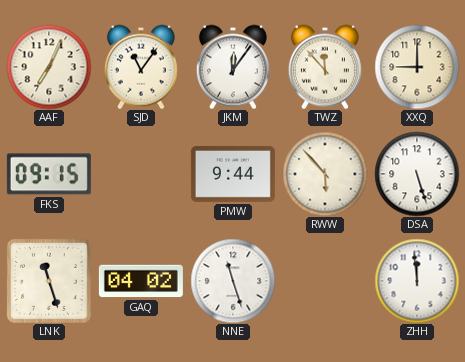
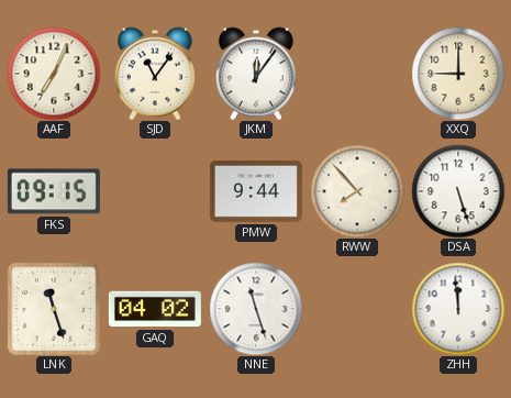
TWZ: 11:53 -> none (325, 67)
RWW: 5:53 -> 7:53 (357, 191)
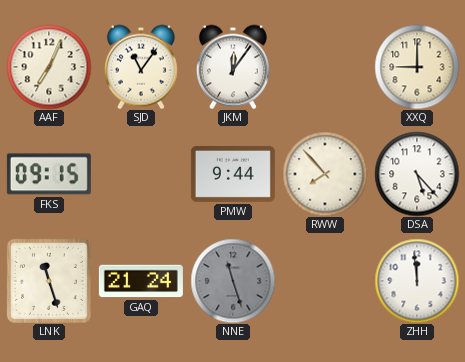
DSA: 5:27 -> 5:23 (417, 174)
GAQ: 04:02 -> 21:24 (141, 281)
NNE dial: white -> grey (233, 281)
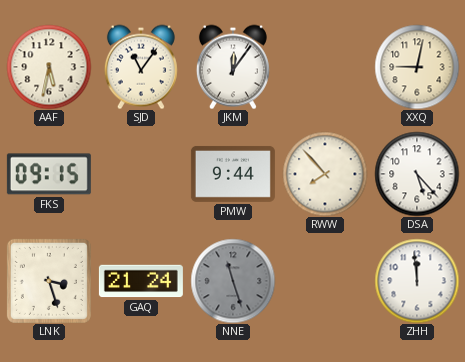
AAF: 7:04 -> 5:32 (49, 67)
XXQ: 9:00 -> 9:02 (417, 67)
LNK: 11:27 -> 3:27 (49, 281)
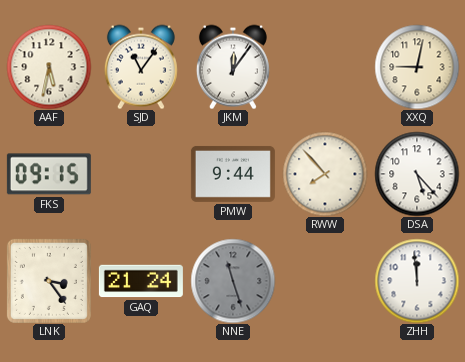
LNK: 3:27 -> 3:24 (49, 281)
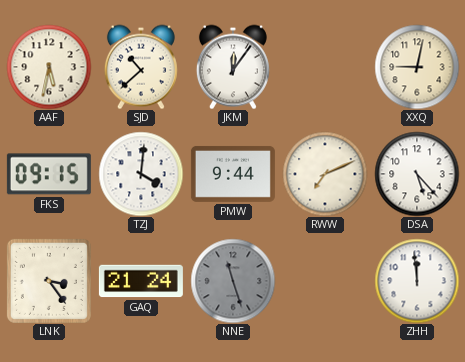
SJD: 11:06 -> 10:38 (141, 67)
TZJ: none -> 4:01 (141, 174)
RWW: 7:53 -> 7:11 (325, 174)
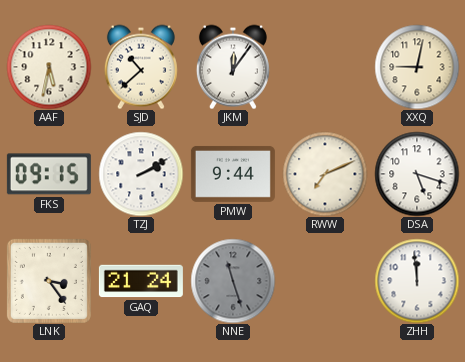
TZJ: 4:01 -> 2:10 (141, 174)
DSA: 5:23 -> 5:18 (417, 174)
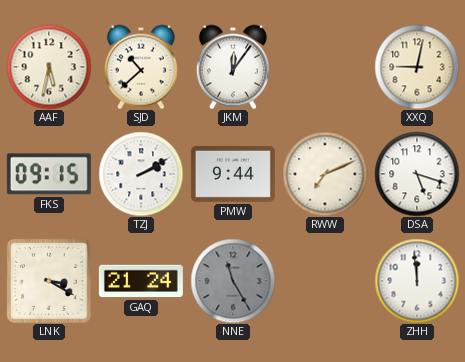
LNK: 3:24 -> 3:20 (49, 281)
NNE: 11:27 -> 11:25 (233, 281)
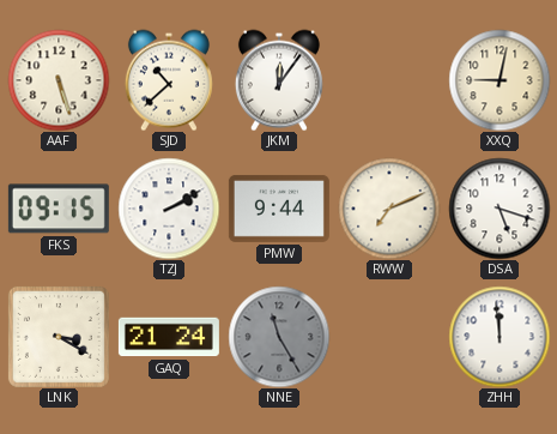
AAF: 5:32 -> 5:27 (59, 80)
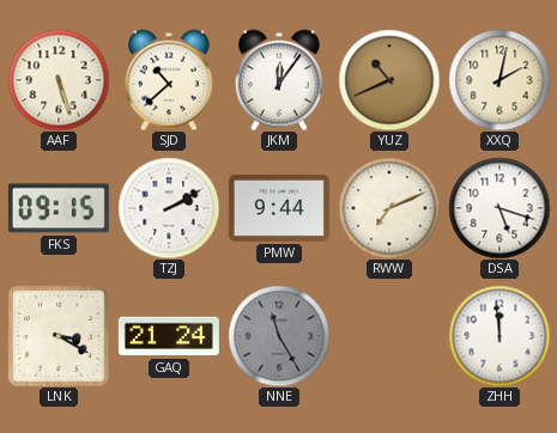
YUZ: none -> 10:41 (389, 80)
XXQ: 9:02 -> 2:02 (500, 80)
